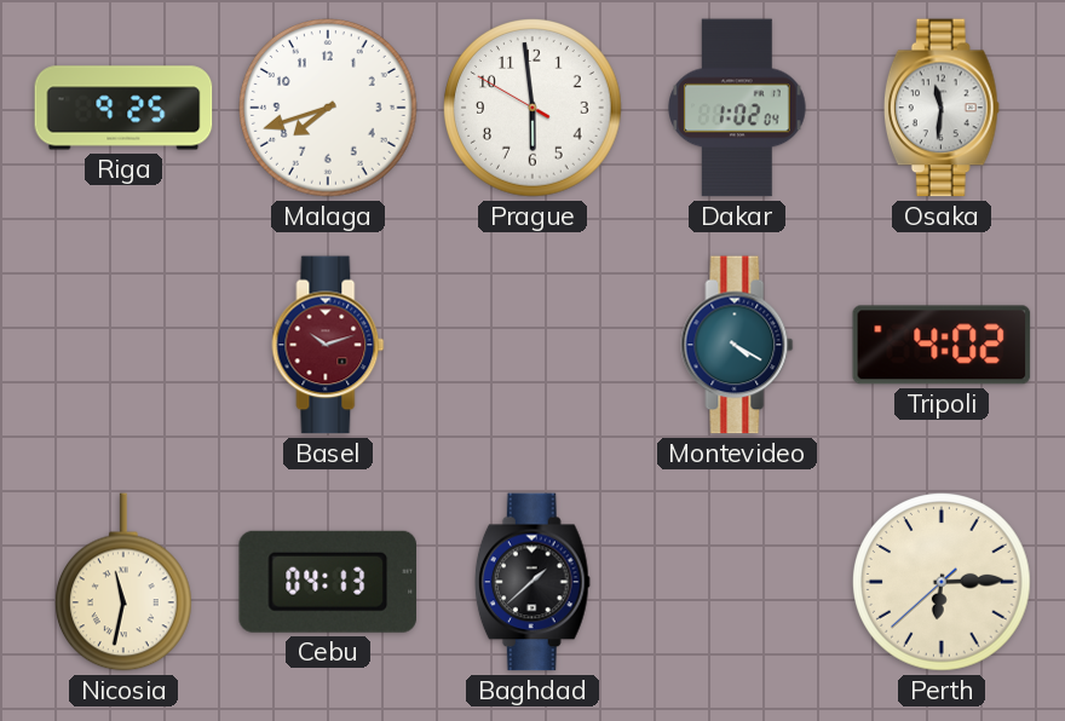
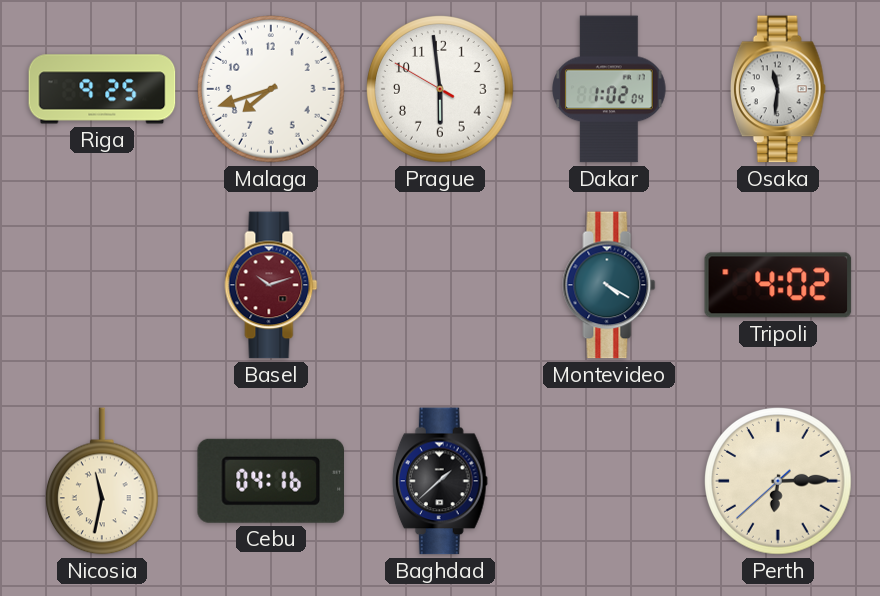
Cebu: 04:13 -> 04:16 (270, 481)
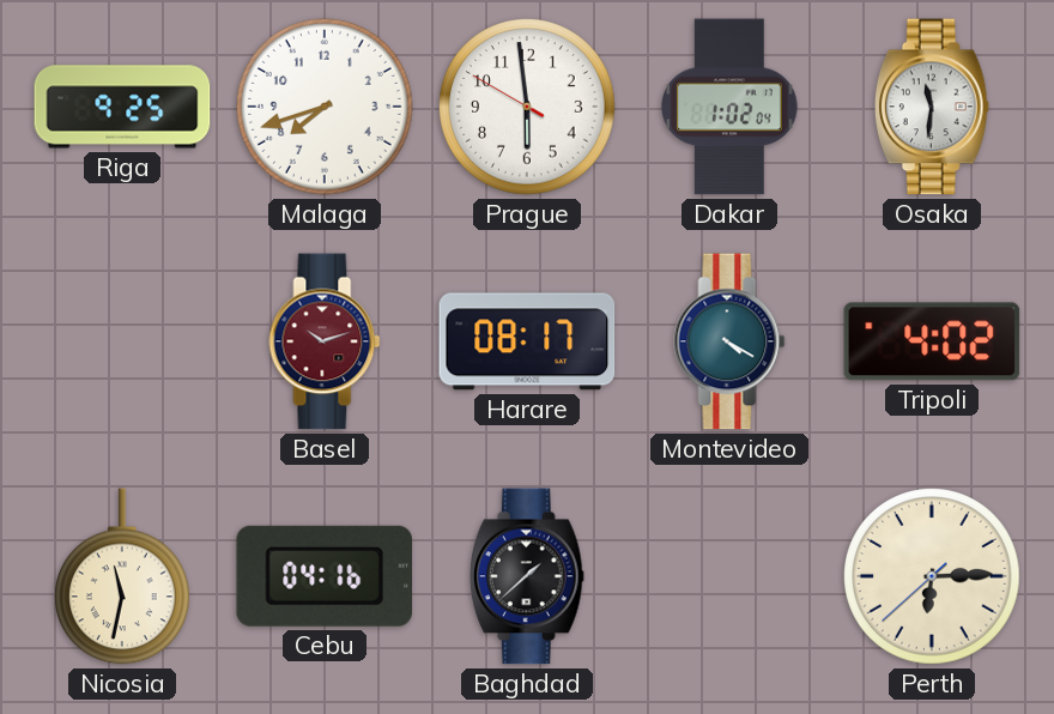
Harare: none -> 08:17 (527, 341)
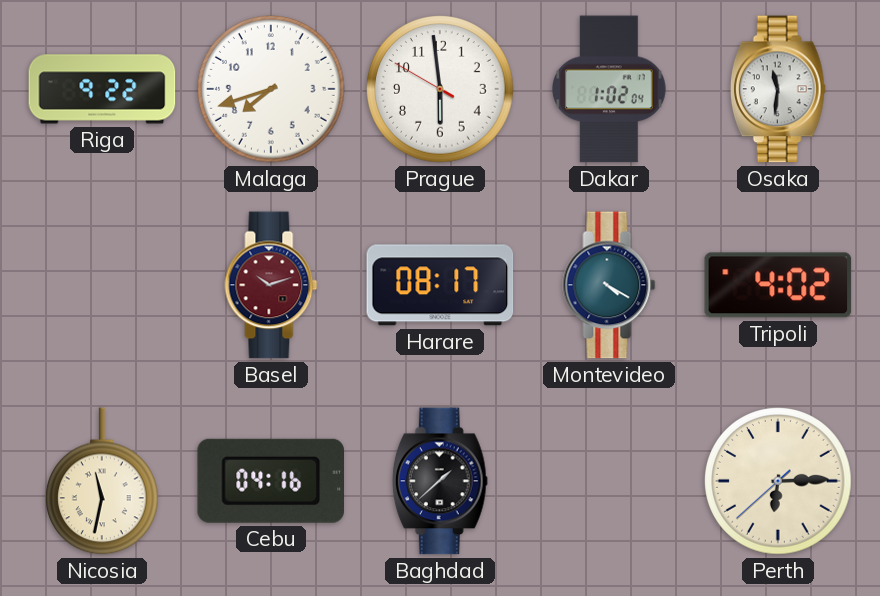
Riga: 9:25 -> 9:22 (102, 89)
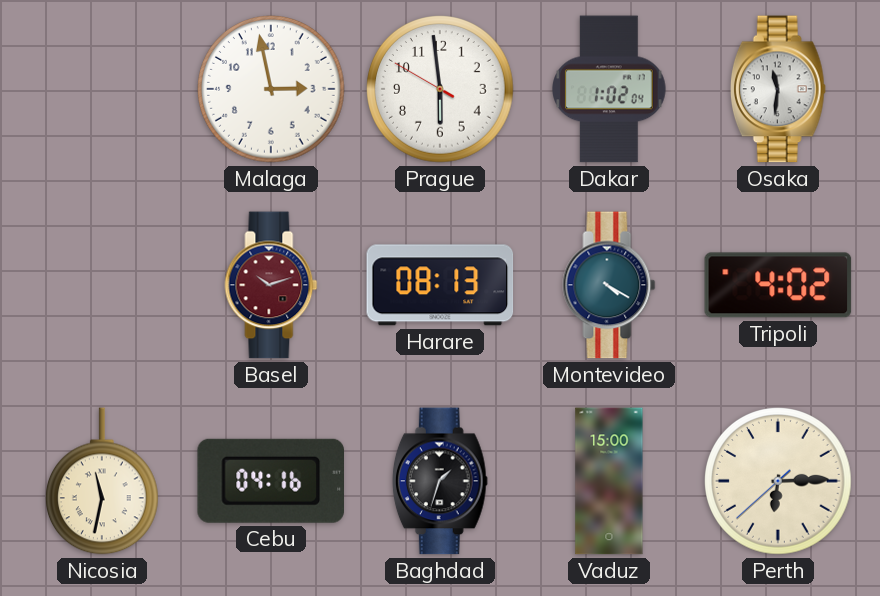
Riga: 9:22 -> none (102, 89)
Malaga: 7:42 -> 2:58 (272, 90)
Harare: 08:17 -> 08:13 (440, 285)
Baghdad: 1:38 -> 1:33 (440, 481)
Vaduz: none -> 15:00 (609, 481)
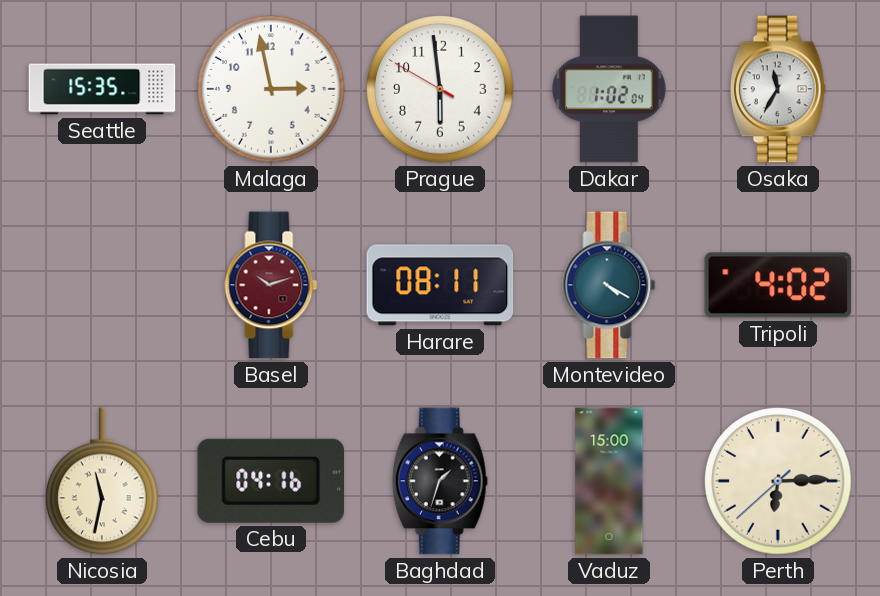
Seattle: none -> 15:35 (102, 89)
Osaka: 11:31 -> 11:35 (778, 89)
Harare: 08:13 -> 08:11 (440, 285)
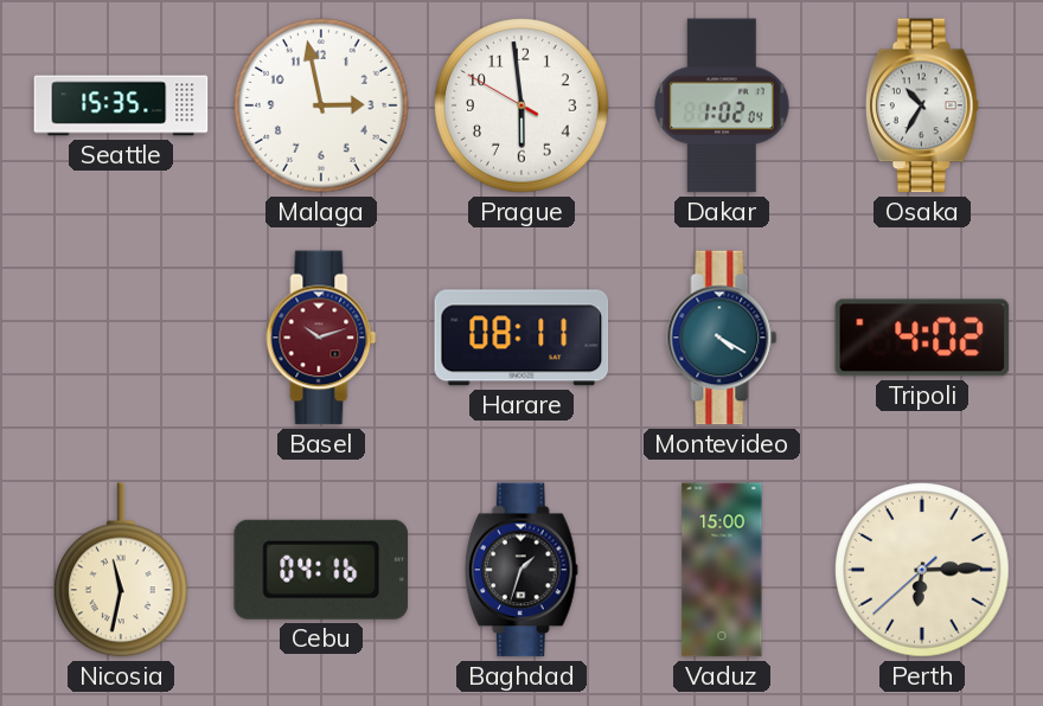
Osaka: 11:35 -> 10:35 (922, 105)
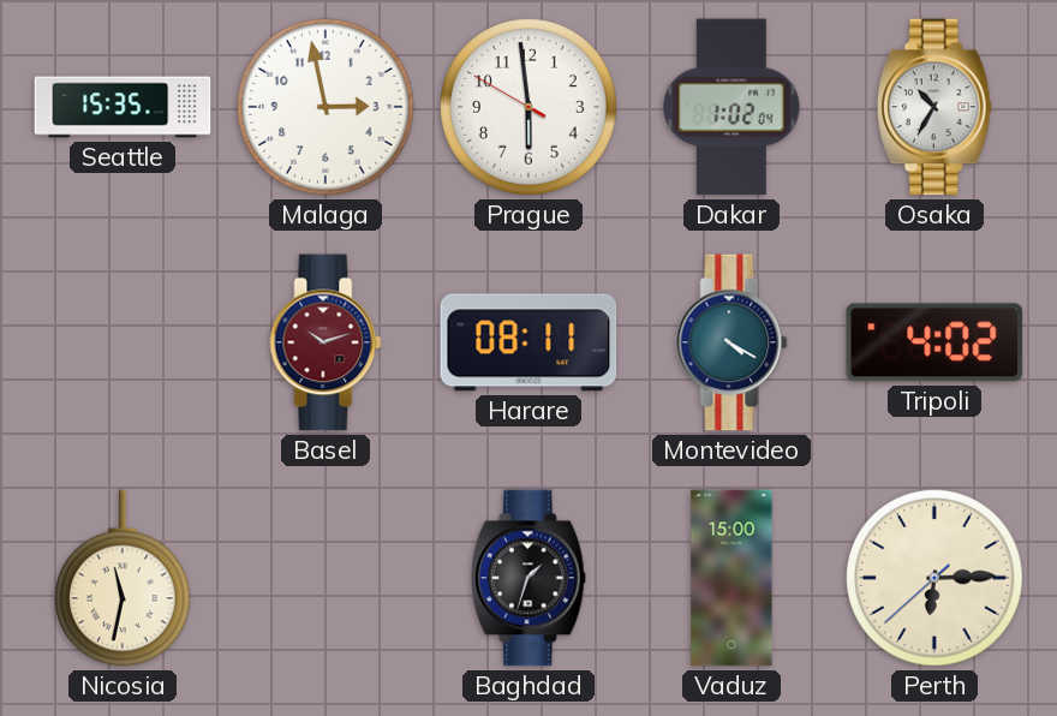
Cebu: 04:16 -> none (320, 570)
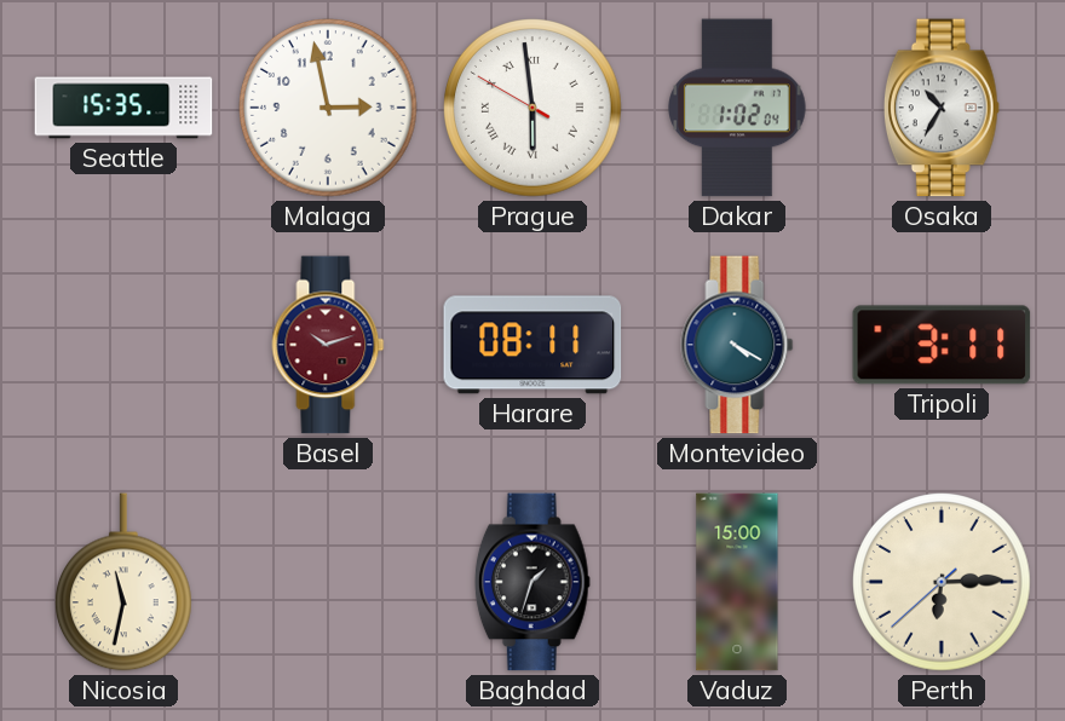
Prague numerals: Arabic -> Roman (534, 109)
Tripoli: 4:02 -> 3:11 (942, 345)
